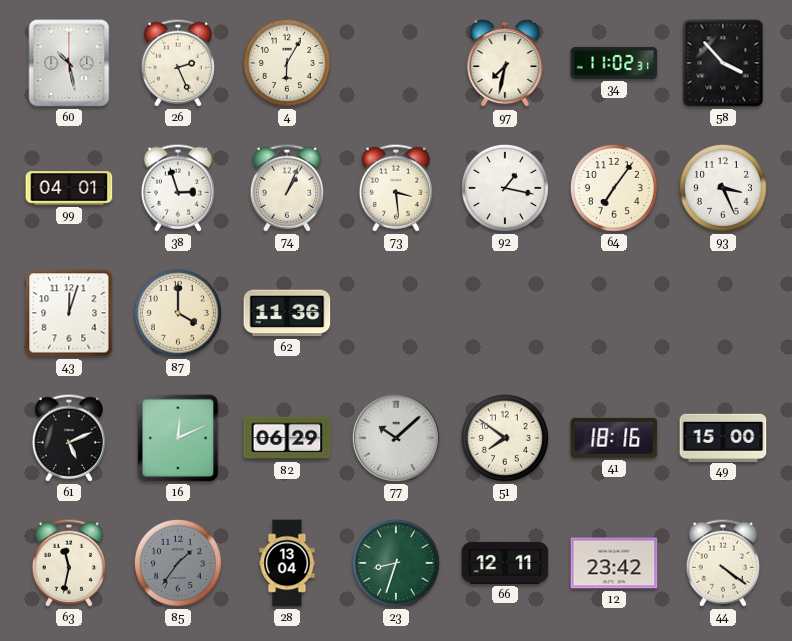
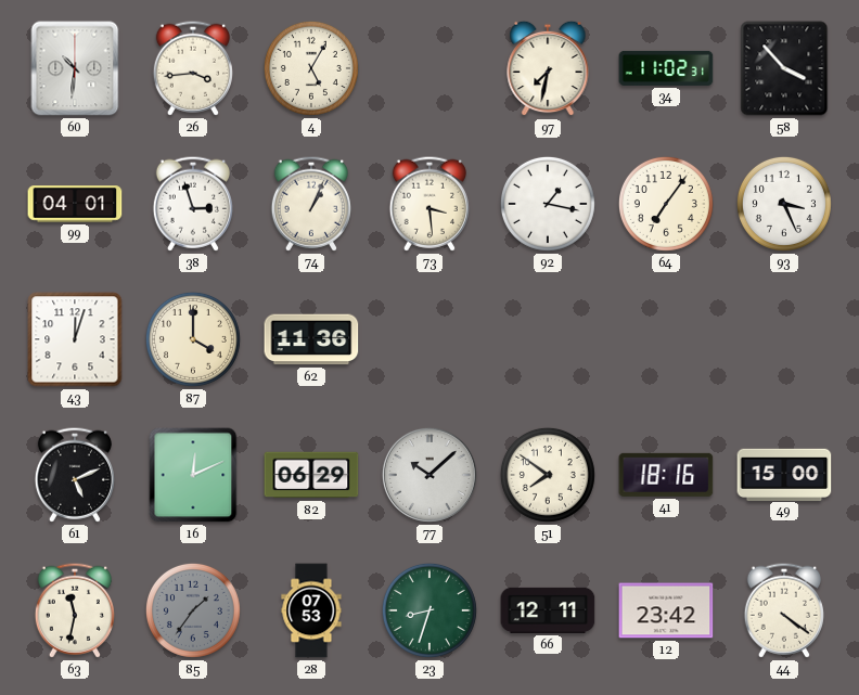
60: 10:28 -> 10:31 (75, 68)
26: 2:26 -> 3:44 (193, 68)
4: 6:05 -> 5:05 (311, 68)
28: 13:04 -> 07:53 (311, 610)
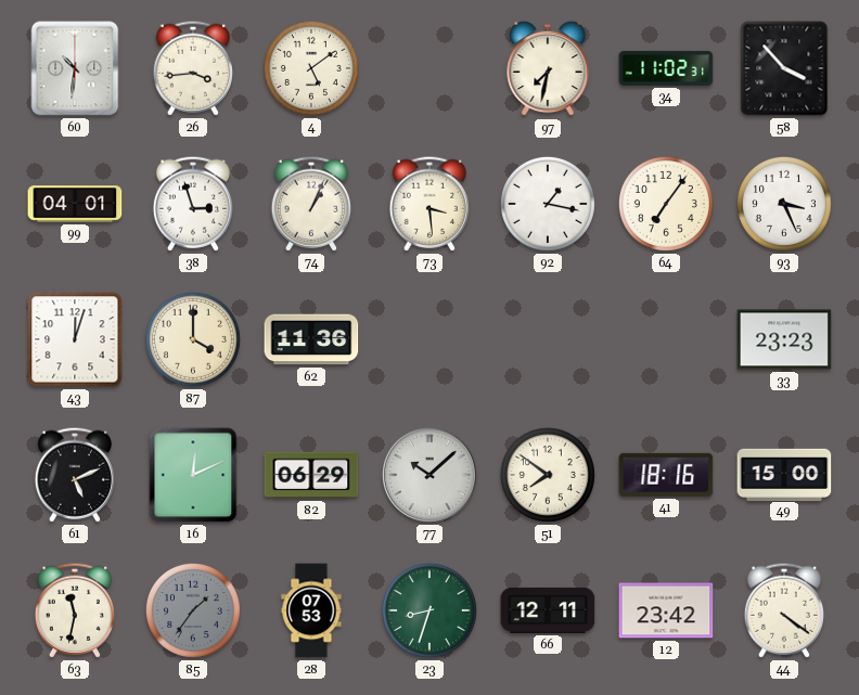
4: 5:05 -> 5:09 (311, 68)
33: none -> 23:23 (784, 339)
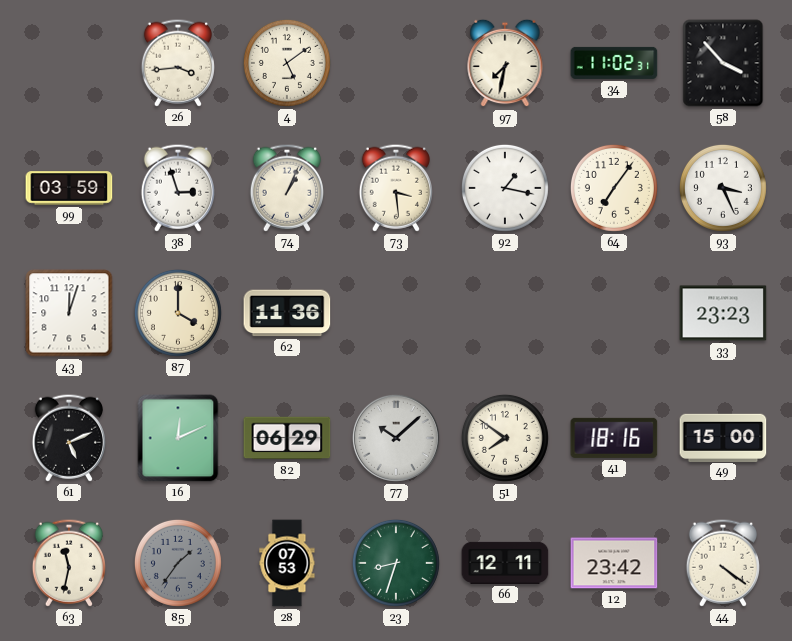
60: 10:31 -> none (75, 68)
99: 04:01 -> 03:59 (69, 188)
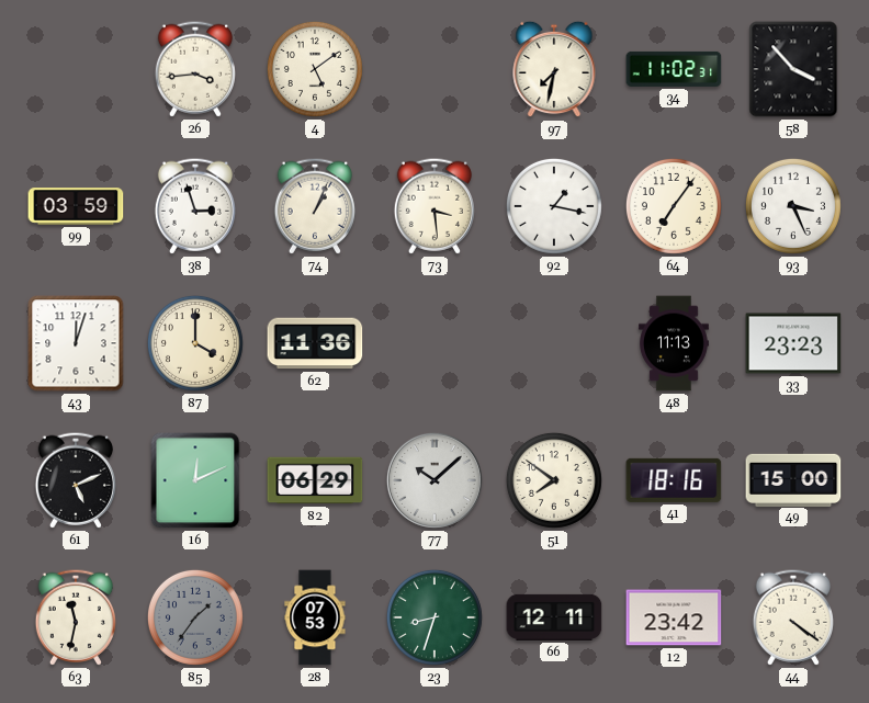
48: none -> 11:13 (674, 343)
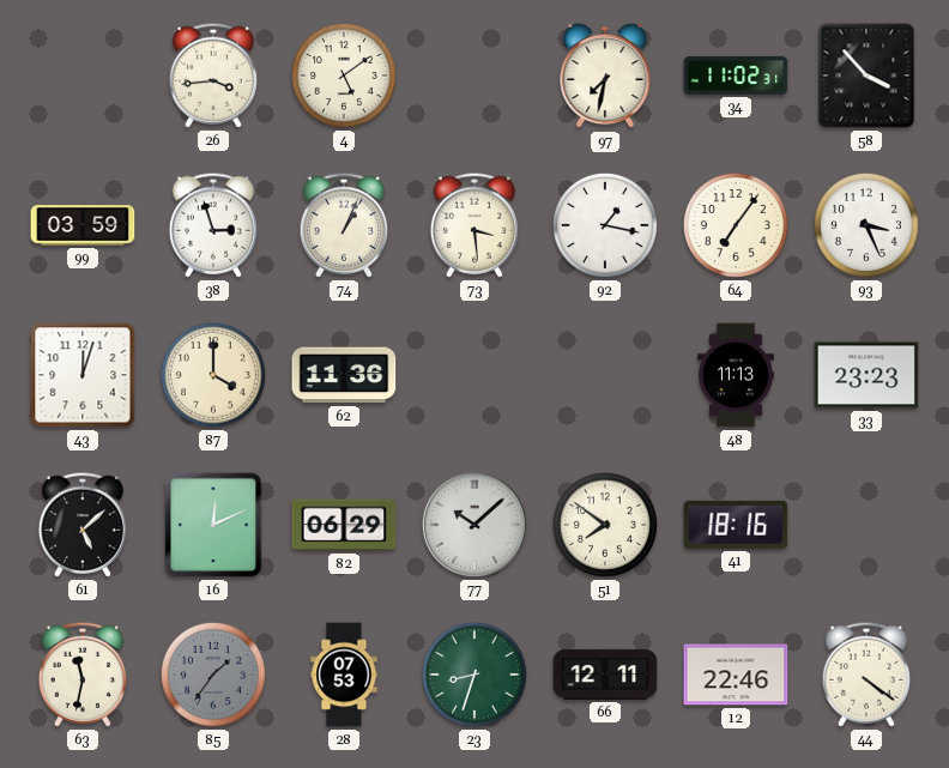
61: 5:11 -> 5:08 (83, 525)
49: 15:00 -> none (793, 479)
12: 23:42 -> 22:46 (736, 675)
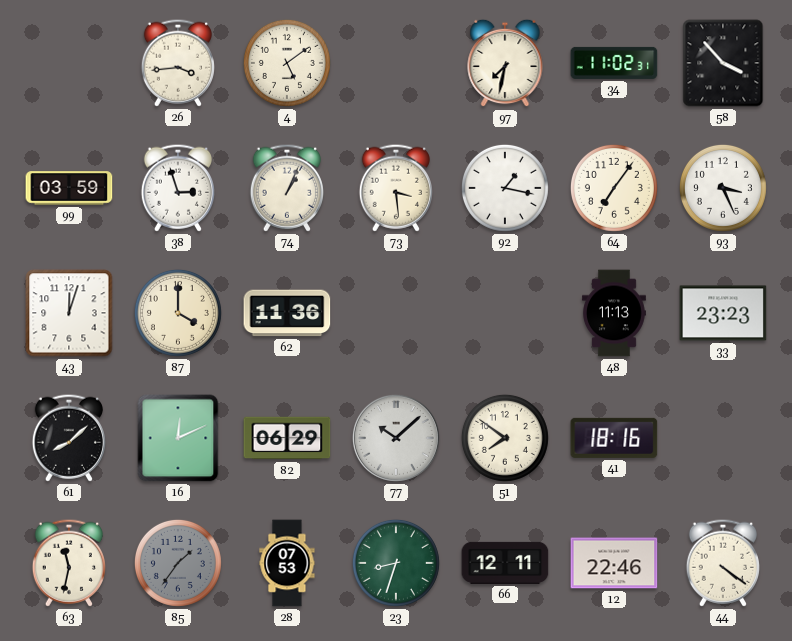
61: 5:08 -> 8:08 (69, 438)
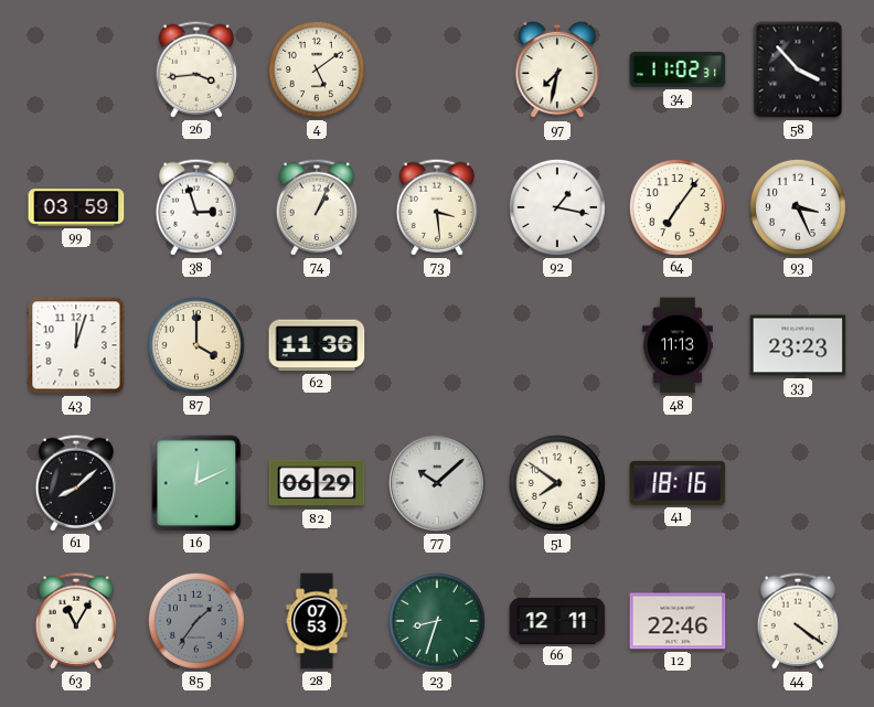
63: 11:32 -> 11:05 (76, 621)
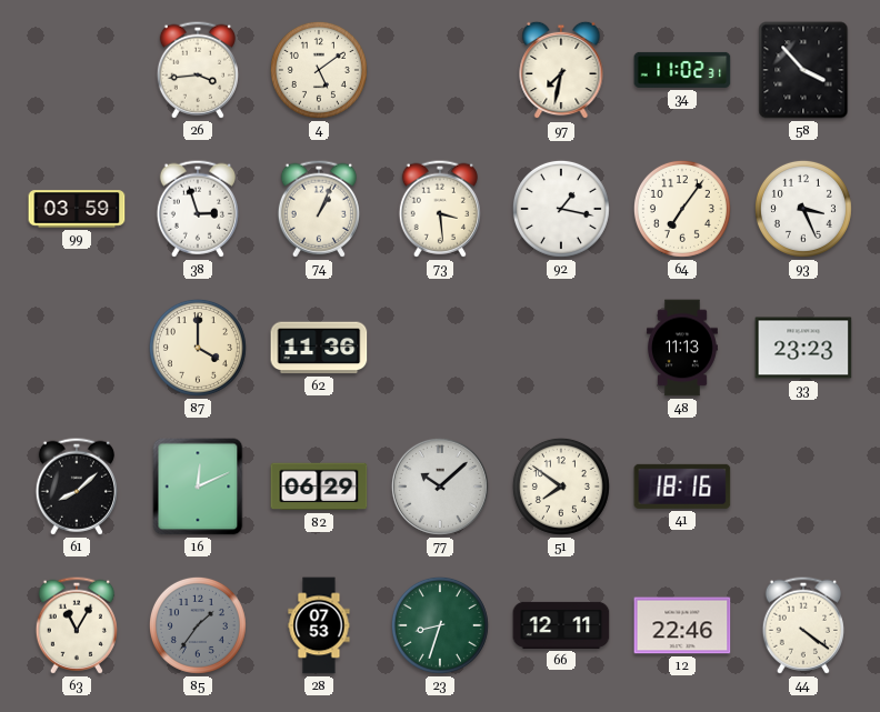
43: 12:03 -> none (76, 345)
